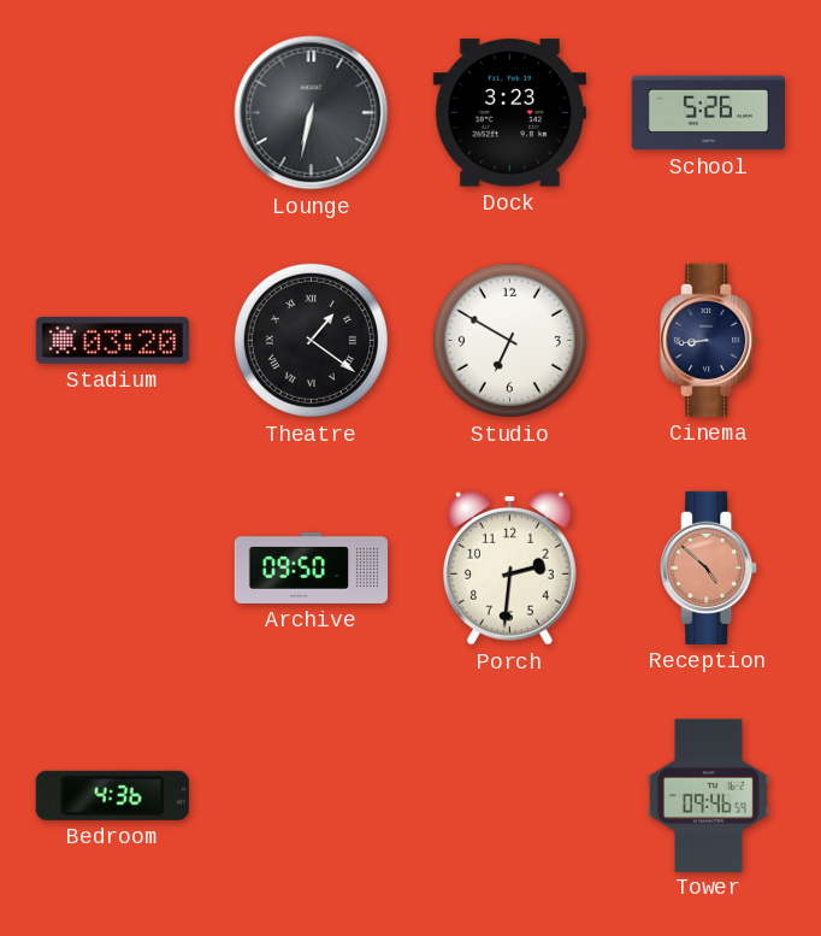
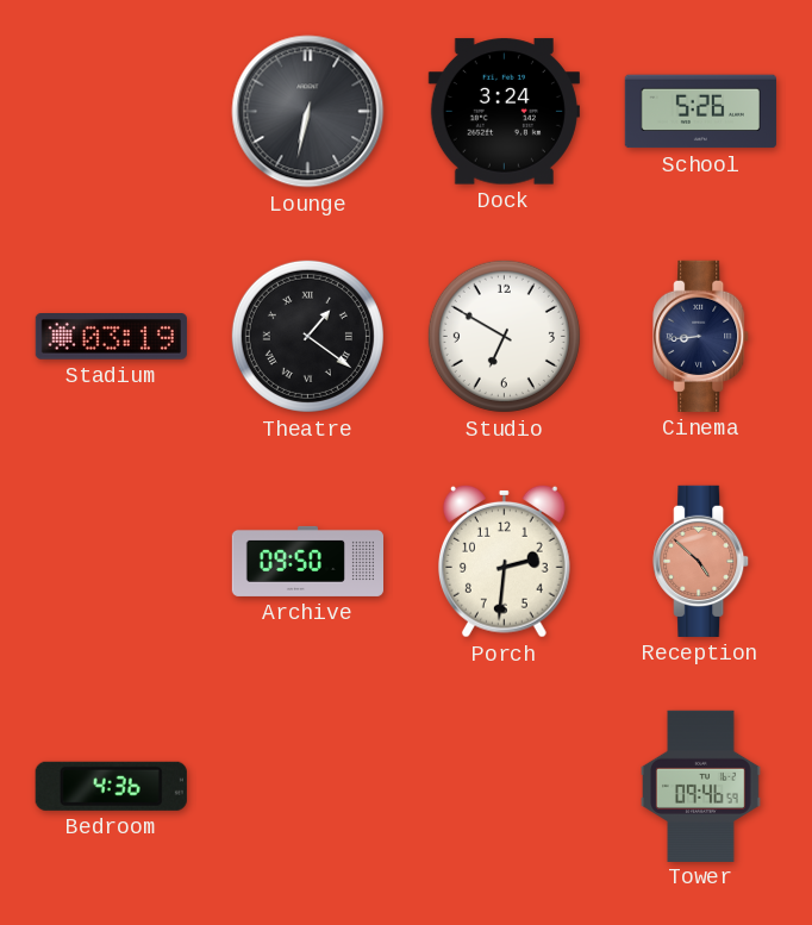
Dock: 3:23 -> 3:24 (504, 112)
Stadium: 03:20 -> 03:19 (111, 337)
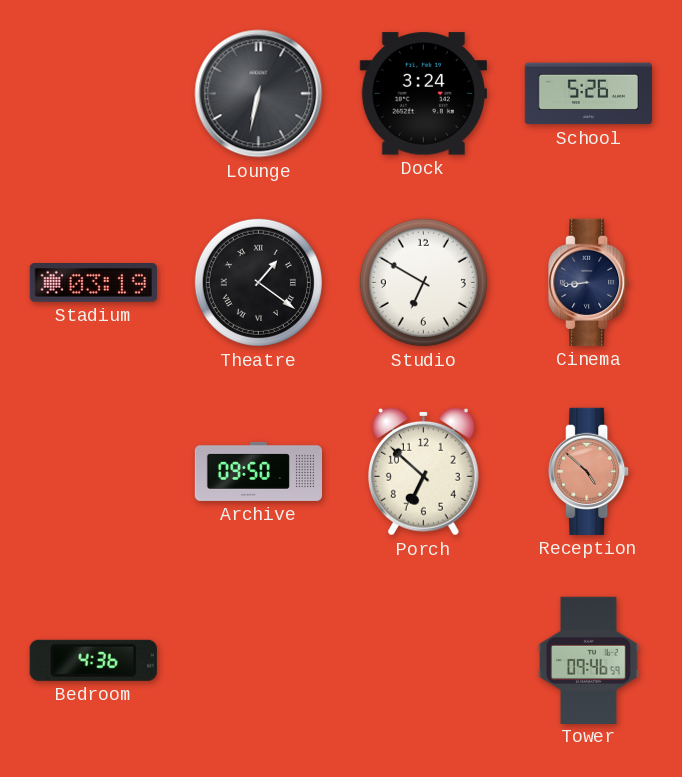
Porch: 2:31 -> 6:52 (424, 471)
